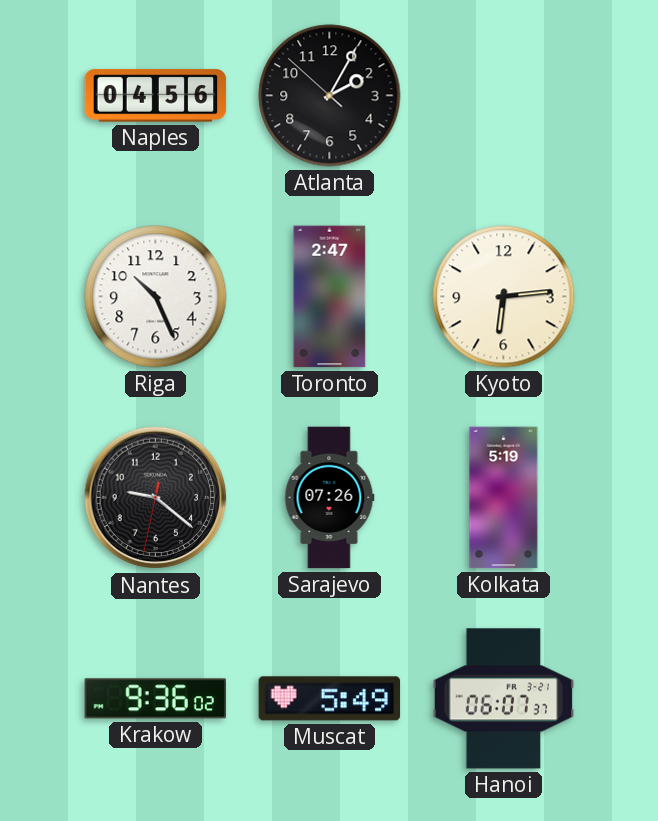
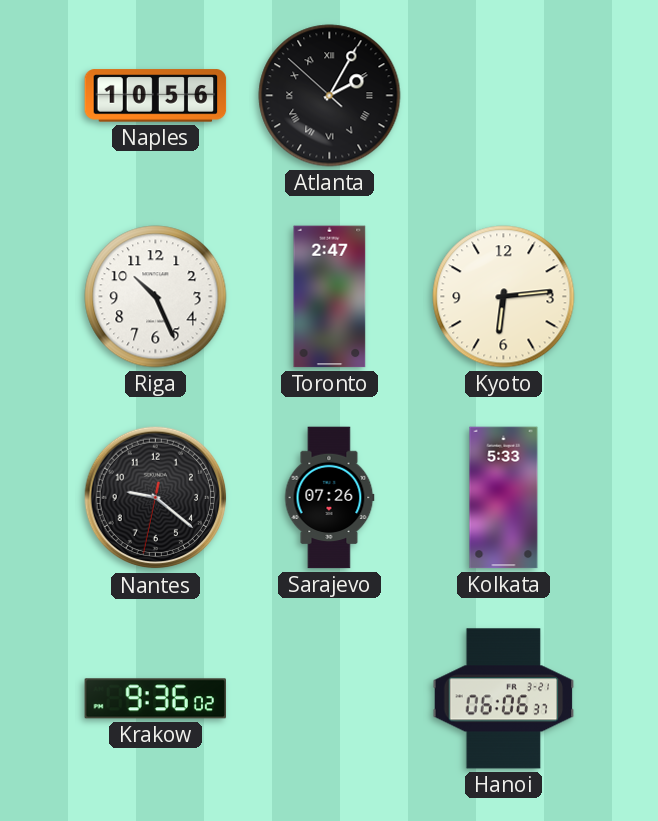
Naples: 04:56 -> 10:56 (156, 96)
Atlanta numerals: Arabic -> Roman (330, 96)
Kolkata: 5:19 -> 5:33 (504, 498)
Muscat: 5:49 -> none (330, 699)
Hanoi: 06:07 -> 06:06 (504, 699)
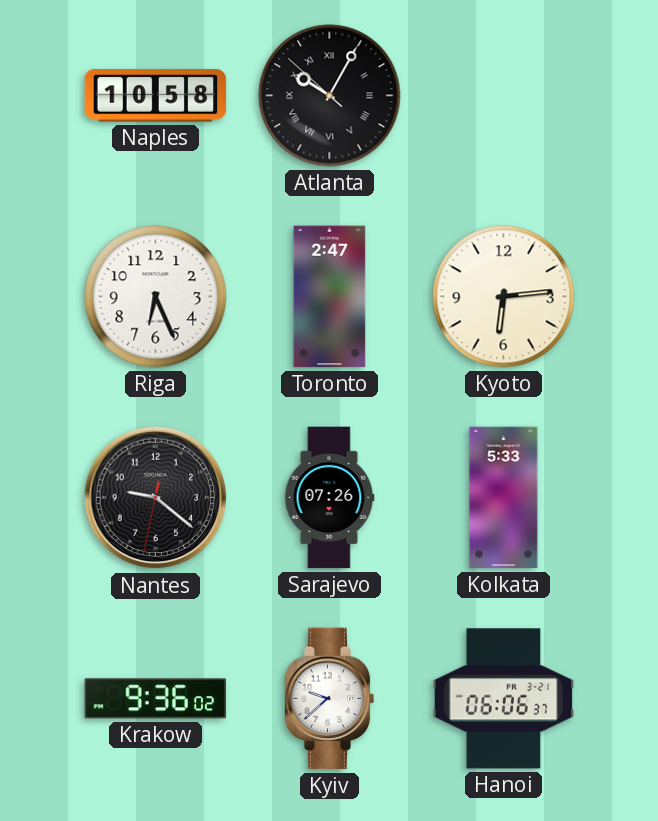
Naples: 10:56 -> 10:58 (156, 96)
Atlanta: 2:04 -> 10:04 (330, 96)
Riga: 10:26 -> 6:26 (156, 297)
Kyiv: none -> 9:38 (330, 699)
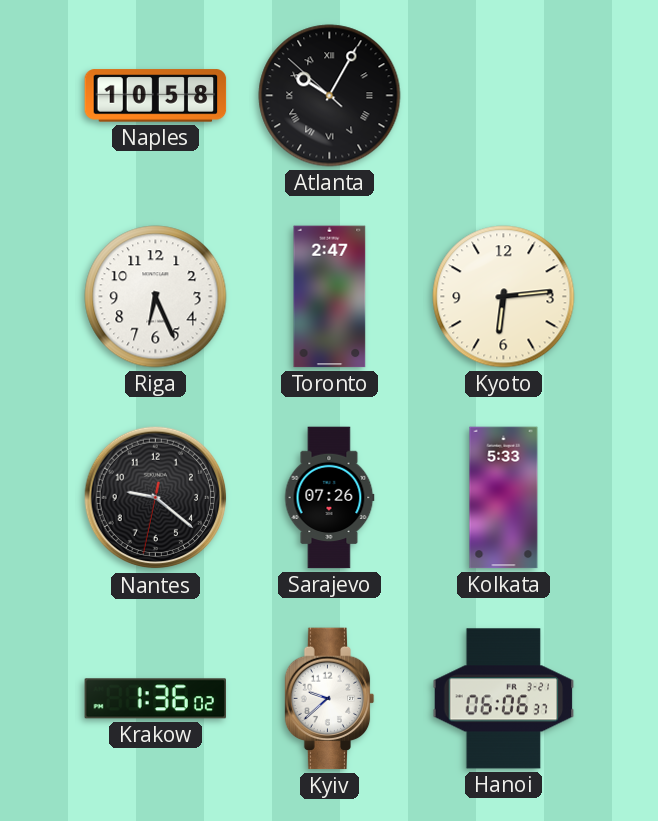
Krakow: 9:36 -> 1:36 (156, 699)
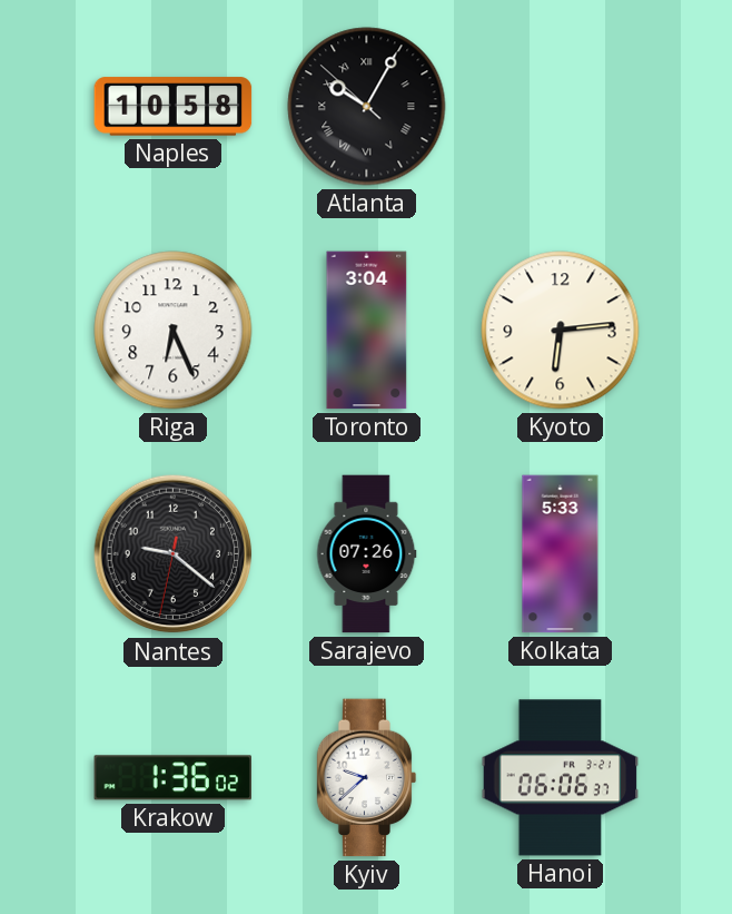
Toronto: 2:47 -> 3:04 (367, 331)
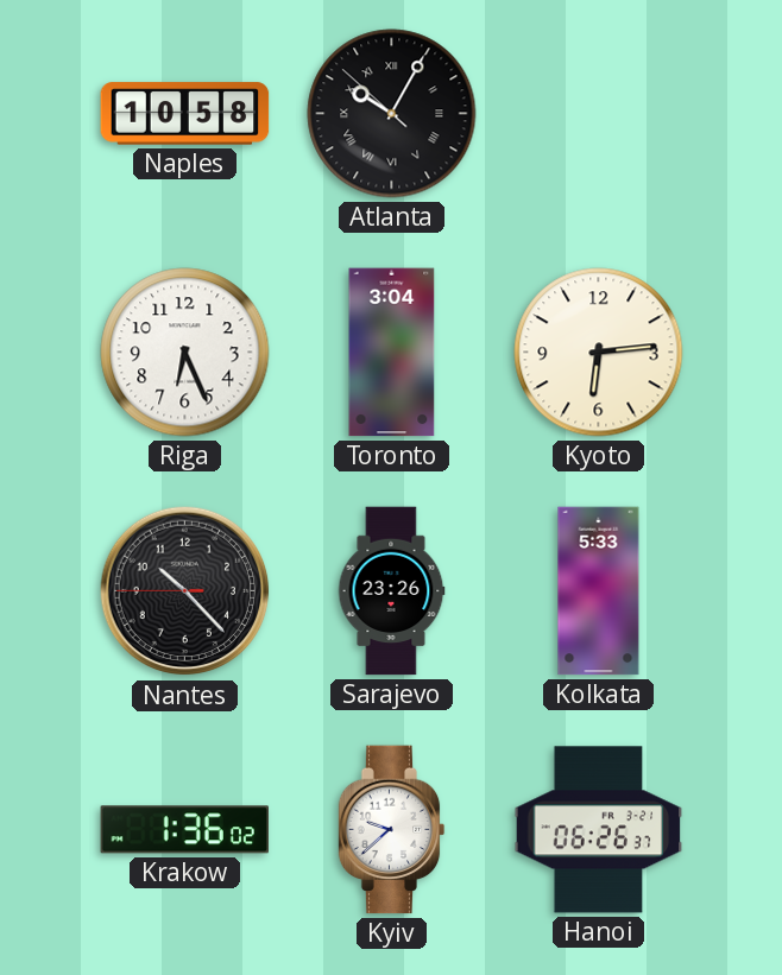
Nantes: 9:21 -> 10:22 (185, 591)
Sarajevo: 07:26 -> 23:26 (391, 591)
Hanoi: 06:06 -> 06:26 (599, 830)
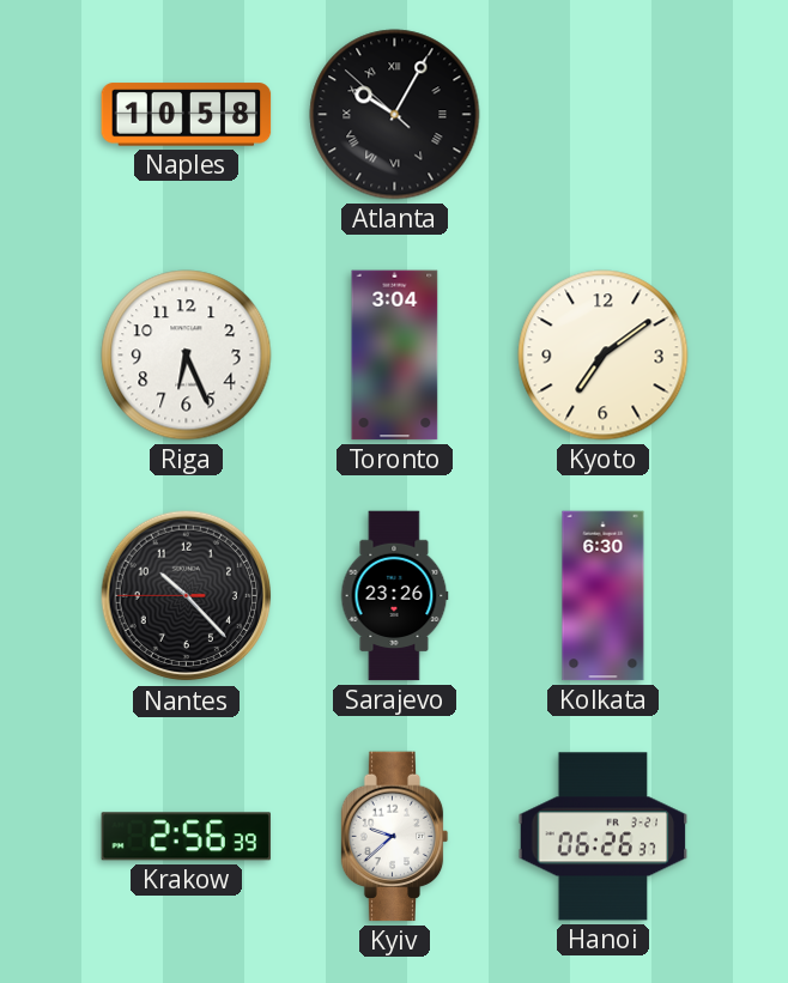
Kyoto: 6:14 -> 7:09 (604, 356)
Kolkata: 5:33 -> 6:30 (604, 596)
Krakow: 1:36 -> 2:56 (187, 837)
